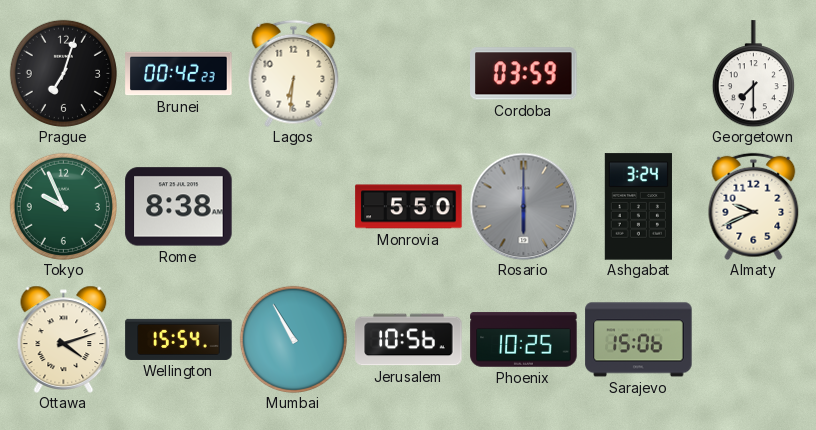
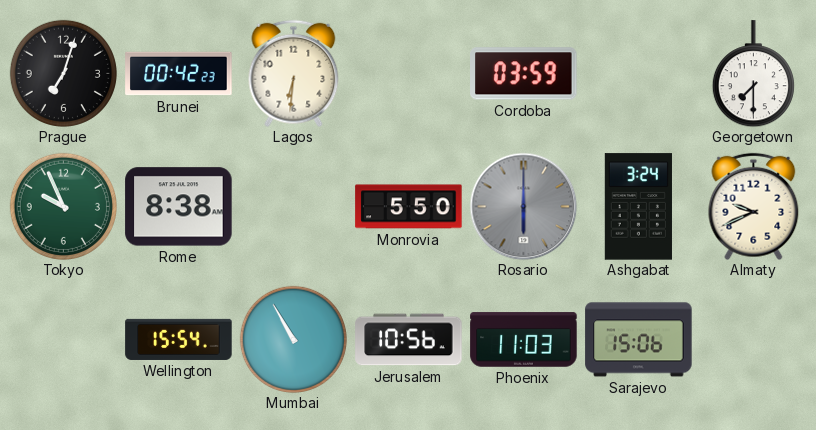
Ottawa: 4:12 -> none (64, 339)
Phoenix: 10:25 -> 11:03 (524, 340)
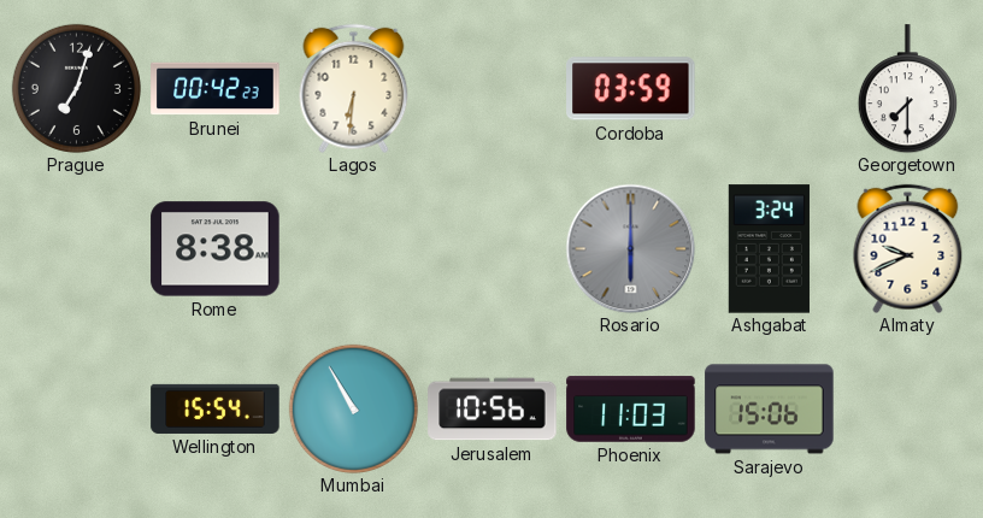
Tokyo: 9:56 -> none (63, 206)
Monrovia: 5:50 -> none (409, 207)
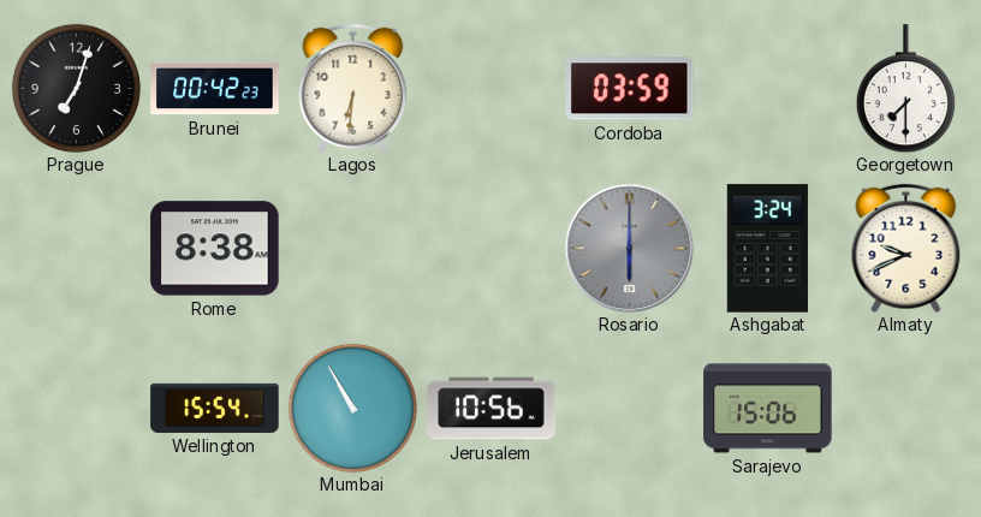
Phoenix: 11:03 -> none (631, 410)
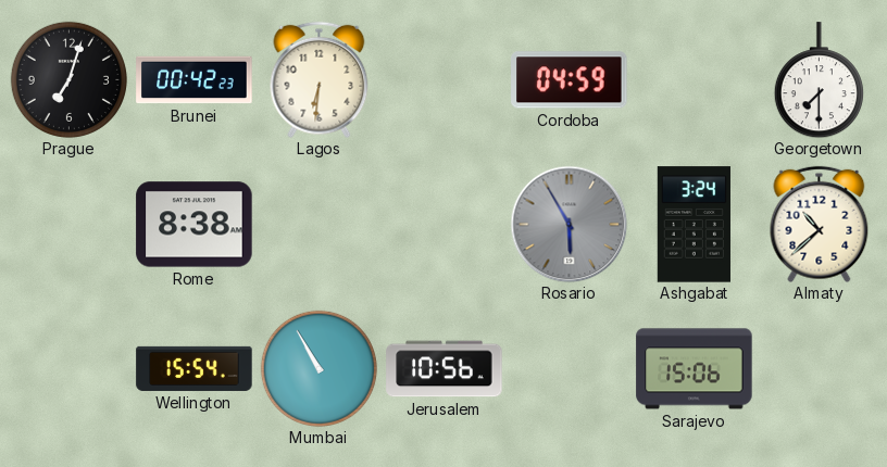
Cordoba: 03:59 -> 04:59 (570, 80)
Rosario: 6:00 -> 5:55 (569, 224)
Almaty: 9:41 -> 10:38 (820, 224)
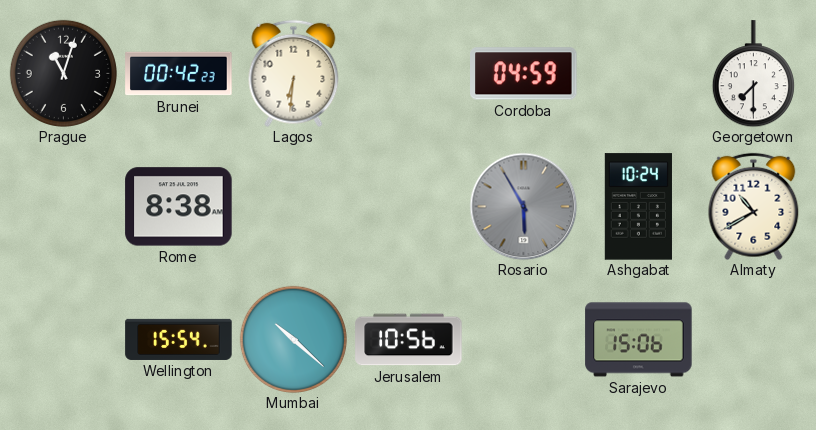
Prague: 7:03 -> 11:03 (63, 73)
Ashgabat: 3:24 -> 10:24 (638, 207)
Almaty: 10:38 -> 10:40 (754, 206)
Mumbai: 10:55 -> 10:22 (293, 339)
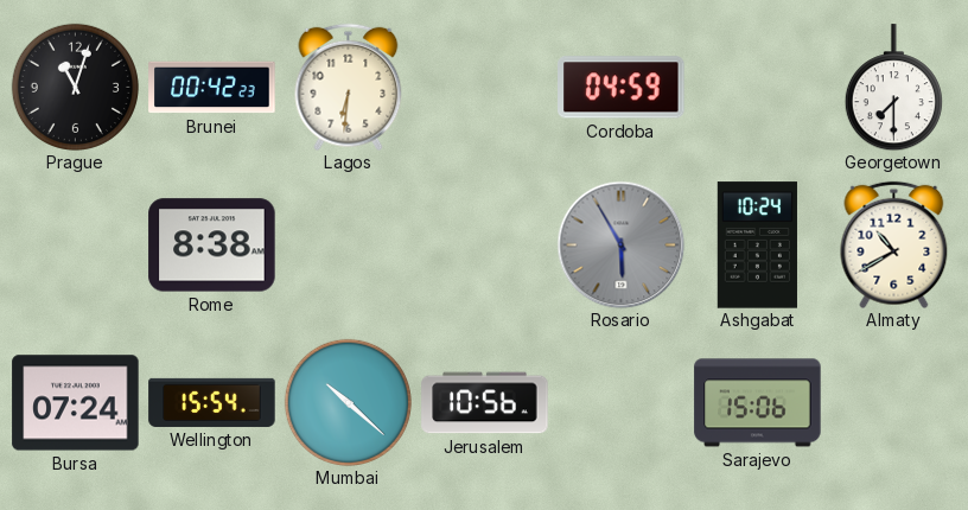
Bursa: none -> 07:24 (76, 403)
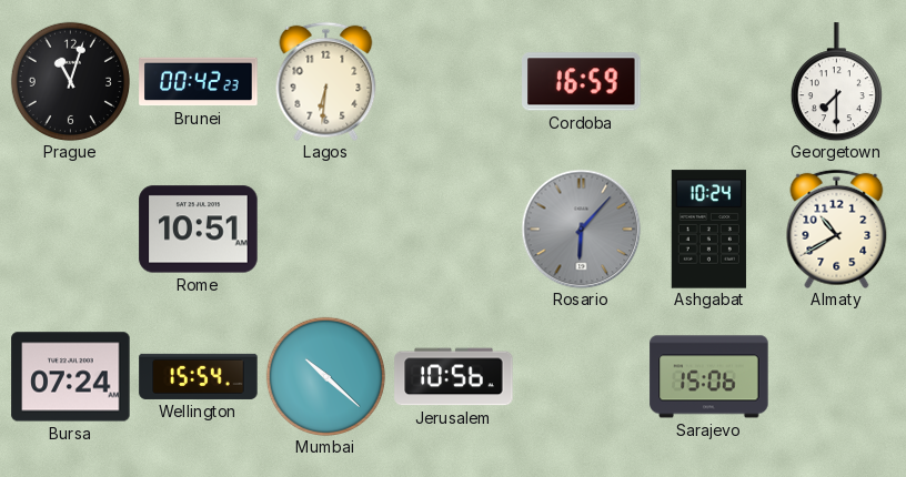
Cordoba: 04:59 -> 16:59 (582, 82)
Rome: 8:38 -> 10:51 (199, 230)
Rosario: 5:55 -> 6:07 (581, 229)
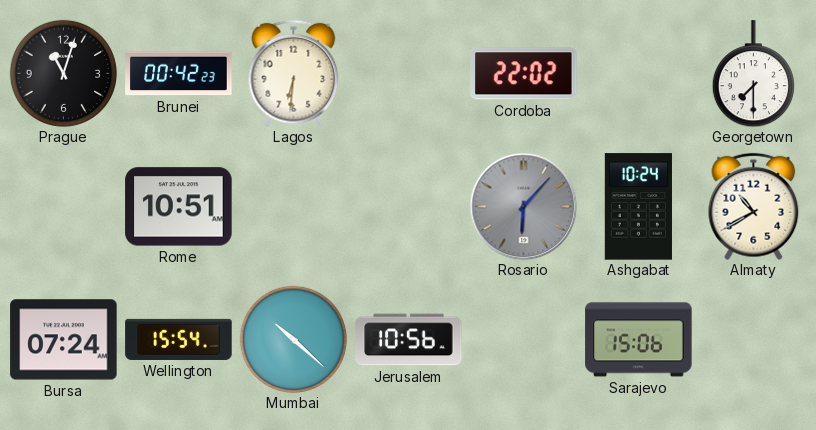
Cordoba: 16:59 -> 22:02 (524, 74)
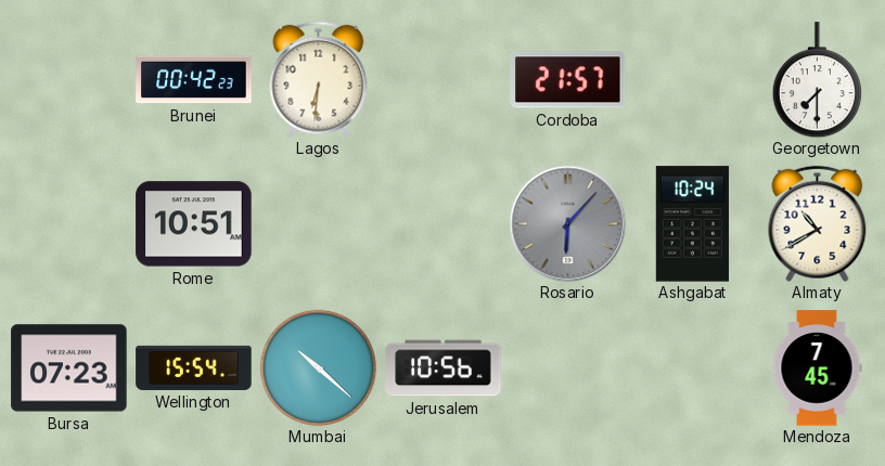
Prague: 11:03 -> none (63, 73)
Cordoba: 22:02 -> 21:57 (568, 80)
Bursa: 07:24 -> 07:23 (69, 368)
Sarajevo: 15:06 -> none (639, 340)
Mendoza: none -> 7:45 (817, 368)
